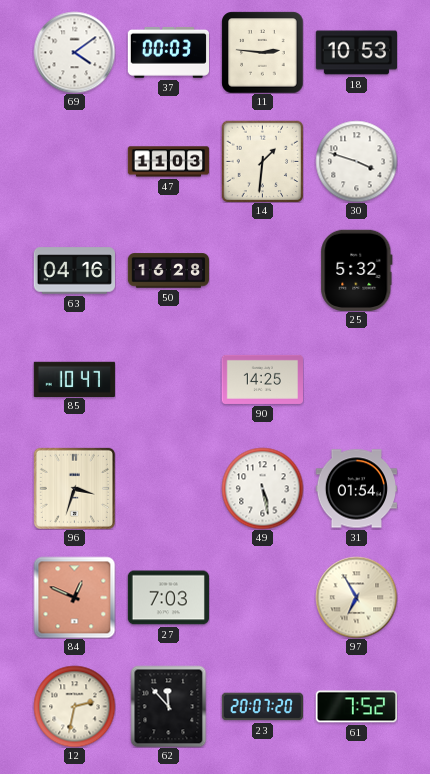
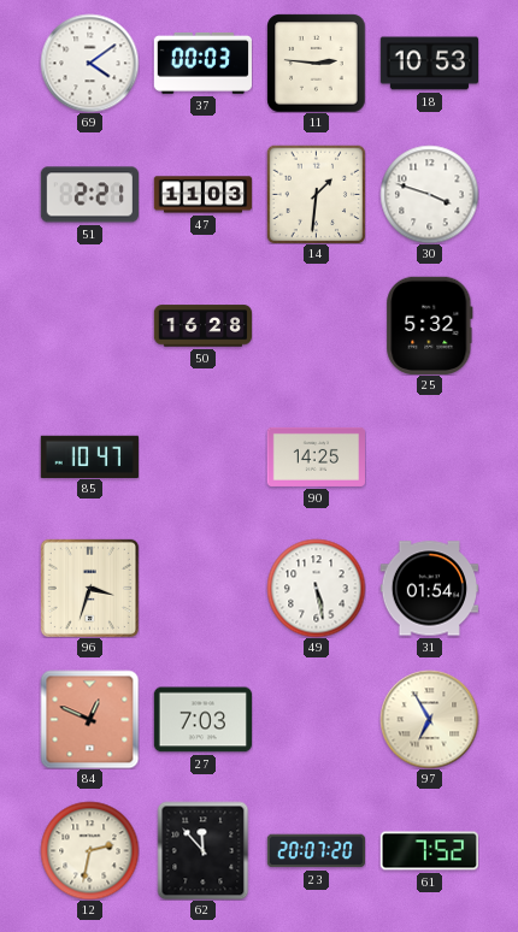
51: none -> 2:21 (89, 195)
63: 04:16 -> none (74, 271)
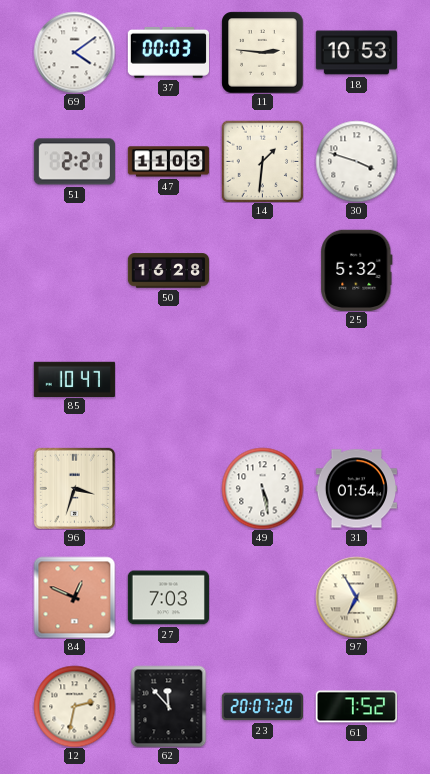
90: 14:25 -> none (316, 456)
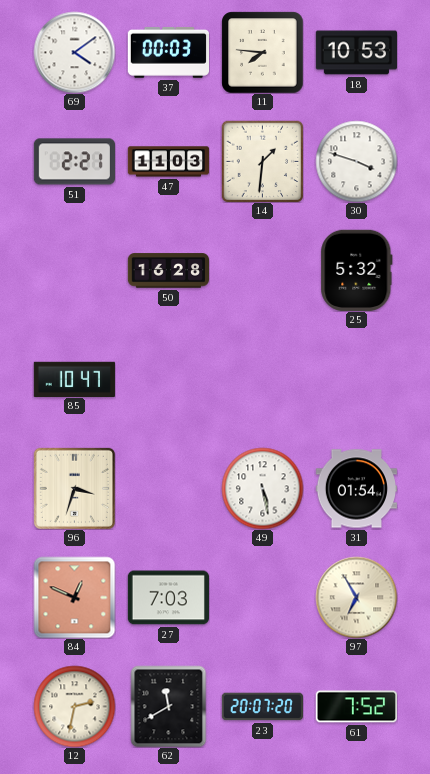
11: 2:46 -> 7:46 (262, 52)
62: 11:53 -> 11:40 (169, 706)
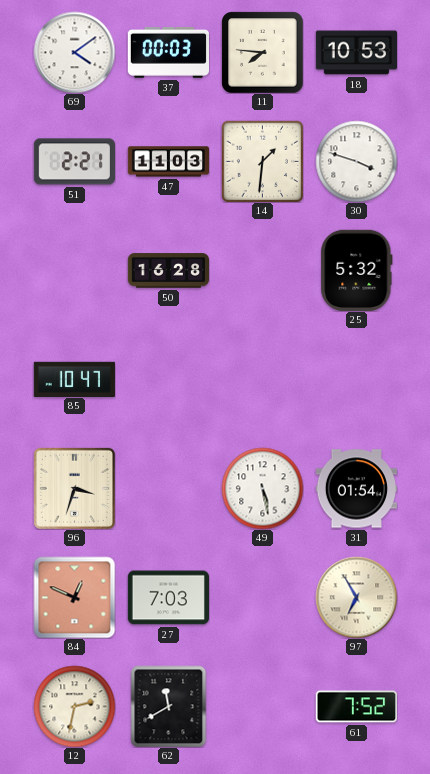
23: 20:07 -> none (262, 707)
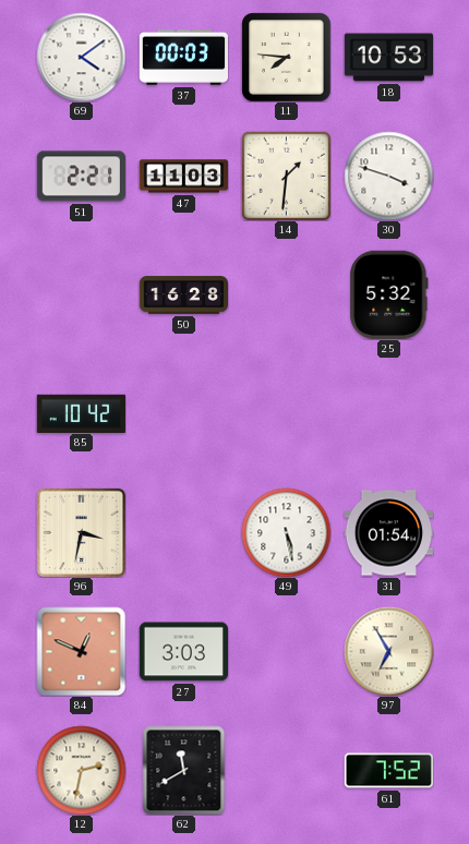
85: 10:47 -> 10:42 (81, 413)
96: 3:33 -> 3:32 (81, 532)
27: 7:03 -> 3:03 (183, 652)
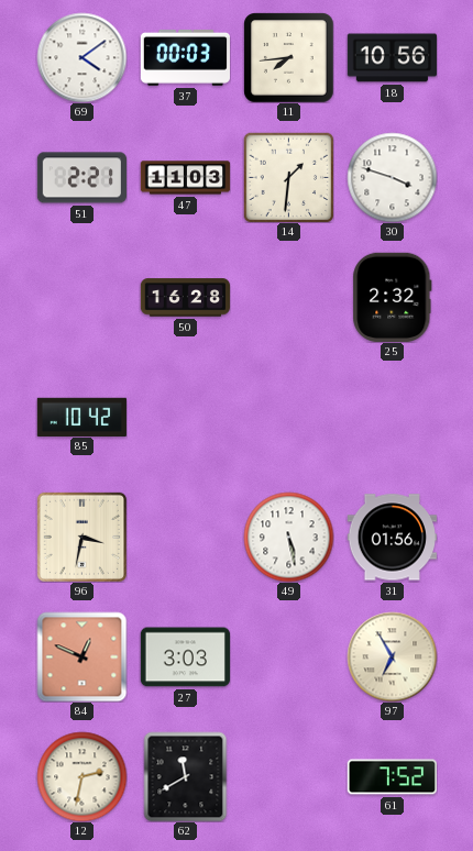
11: 7:46 -> 7:44 (288, 57)
18: 10:53 -> 10:56 (392, 58)
25: 5:32 -> 2:32 (393, 297)
31: 01:54 -> 01:56 (392, 538)
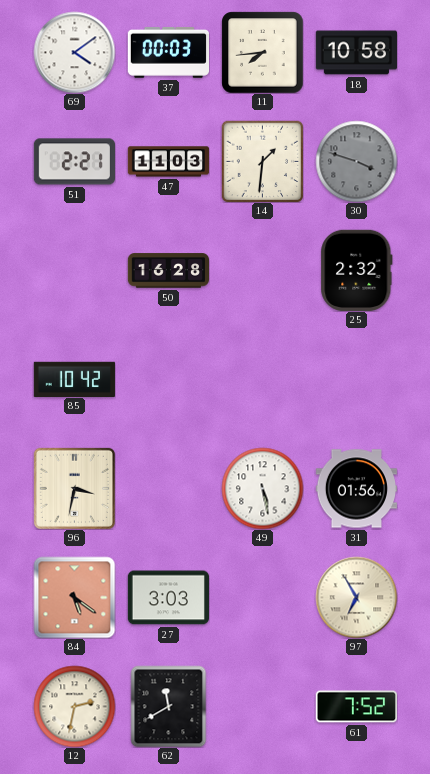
18: 10:56 -> 10:58 (356, 53)
30 dial: white -> grey (356, 161)
84: 12:49 -> 5:21 (74, 597)
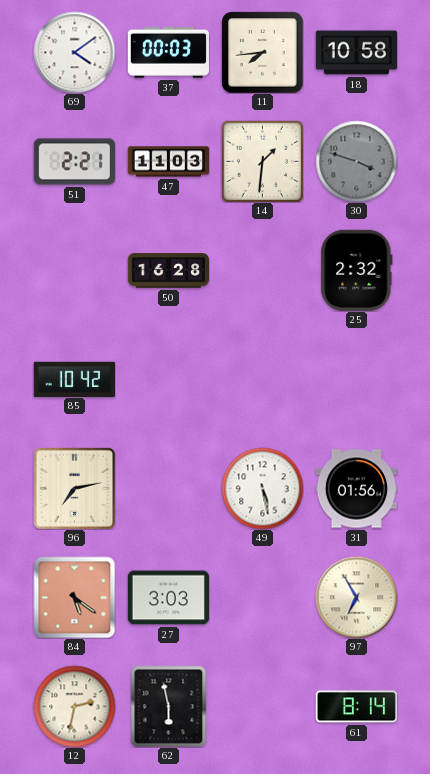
96: 3:32 -> 7:13 (74, 488)
62: 11:40 -> 5:58 (169, 706)
61: 7:52 -> 8:14 (356, 707)
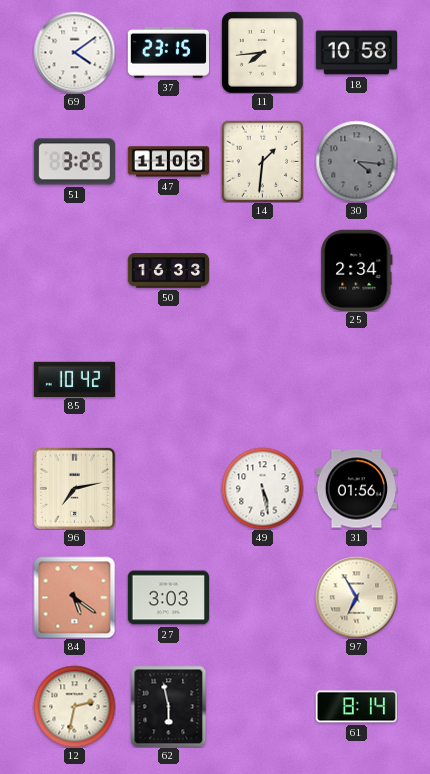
37: 00:03 -> 23:15 (168, 52)
51: 2:21 -> 3:25 (74, 162)
30: 3:48 -> 4:16 (356, 161)
50: 16:28 -> 16:33 (168, 271)
25: 2:32 -> 2:34 (357, 270)
